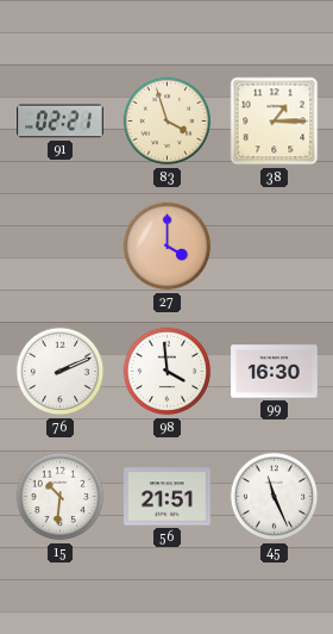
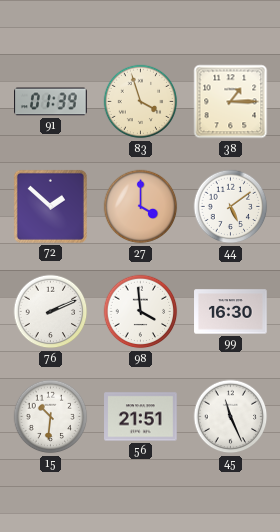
91: 02:21 -> 01:39 (51, 102)
72: none -> 1:52 (50, 206)
44: none -> 5:09 (231, 207)
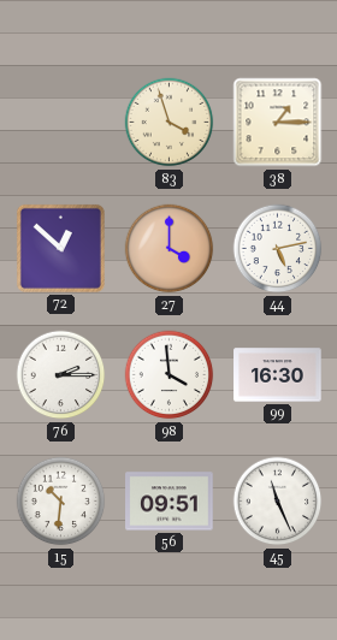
91: 01:39 -> none (51, 102)
72: 1:52 -> 12:52 (60, 248)
44: 5:09 -> 5:13 (278, 249)
76: 2:11 -> 2:15 (61, 375)
56: 21:51 -> 09:51 (170, 502)
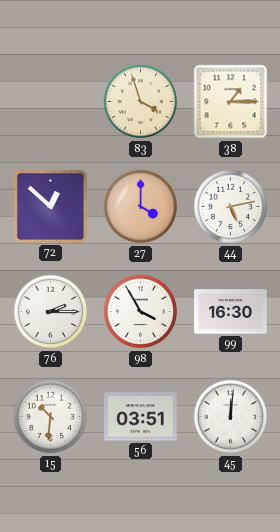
98: 3:59 -> 3:55 (141, 312)
56: 09:51 -> 03:51 (141, 417)
45: 11:26 -> 12:01 (231, 417)
